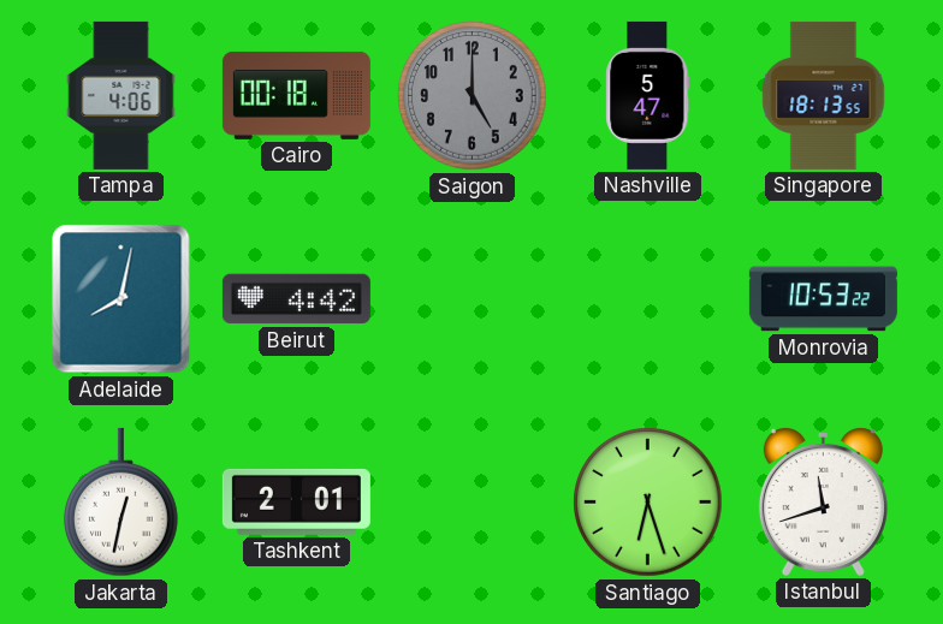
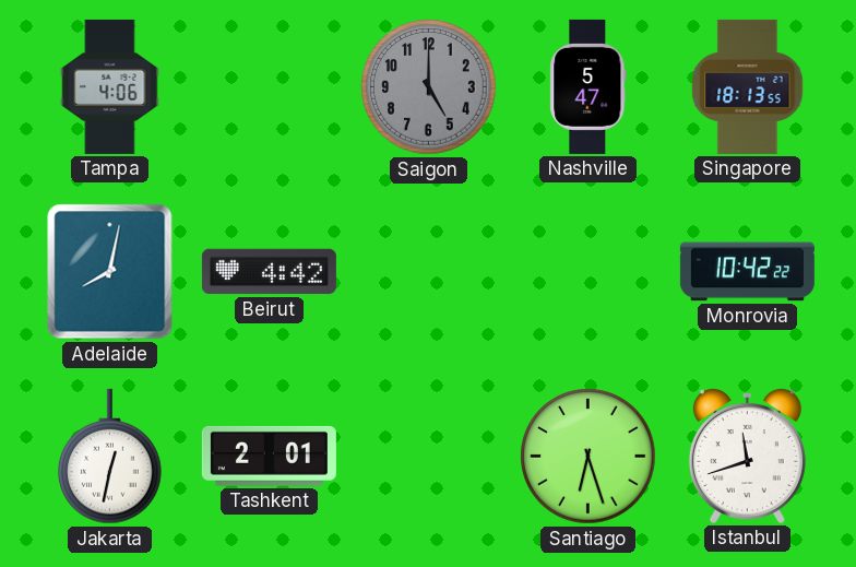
Cairo: 00:18 -> none (296, 95)
Monrovia: 10:53 -> 10:42 (747, 272)
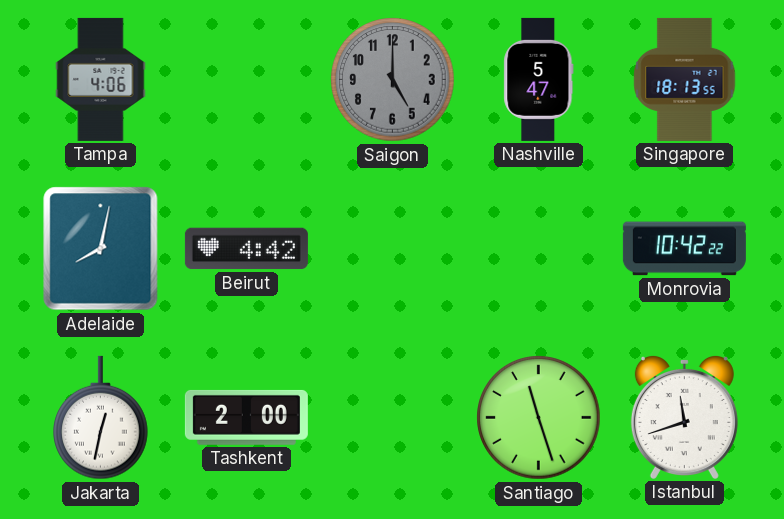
Tashkent: 2:01 -> 2:00 (246, 417)
Santiago: 6:27 -> 11:27 (539, 418)
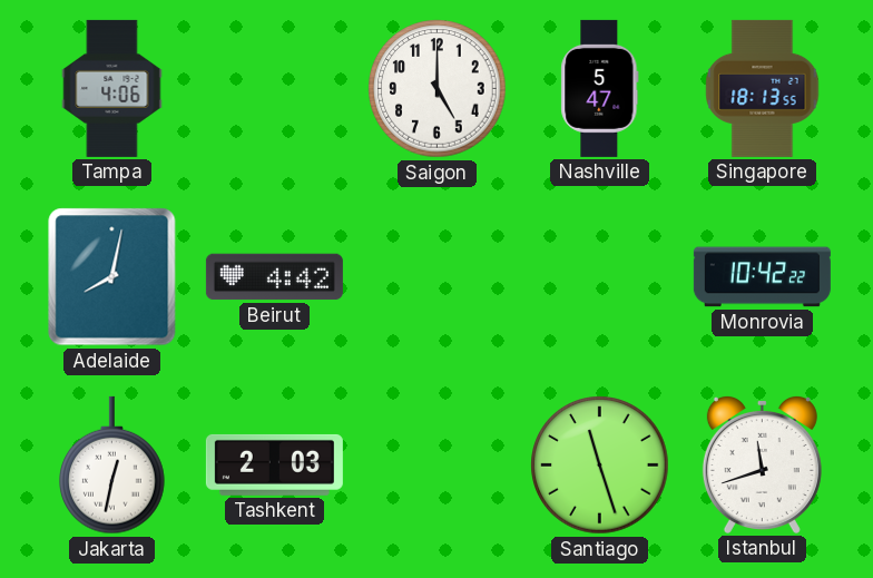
Saigon dial: grey -> white (438, 89)
Tashkent: 2:00 -> 2:03 (274, 464)
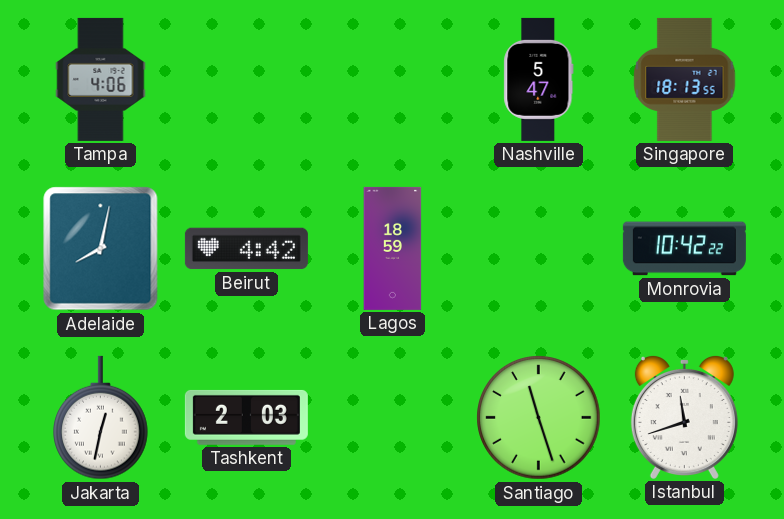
Saigon: 5:00 -> none (438, 89)
Lagos: none -> 18:59 (393, 248)
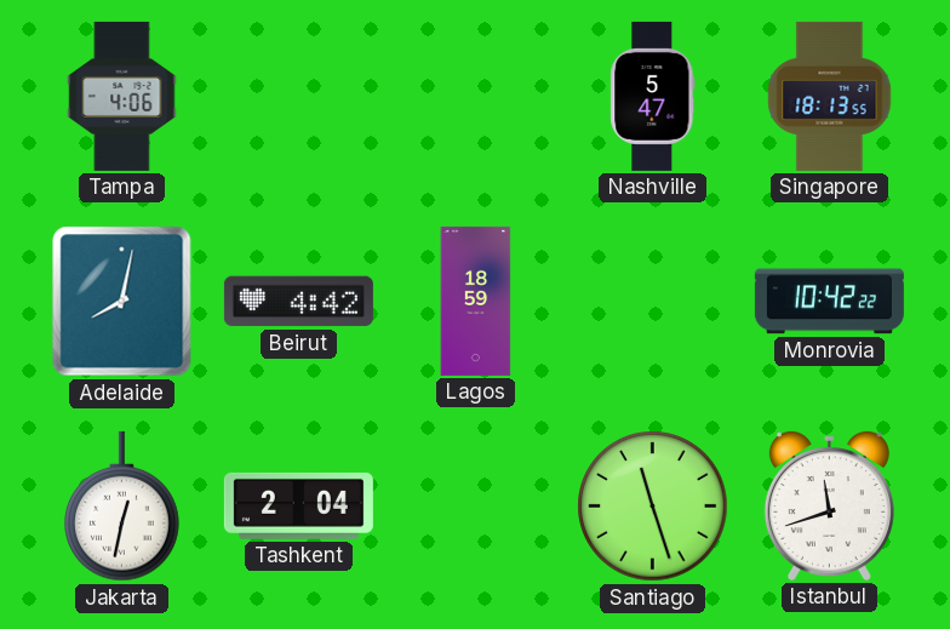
Tashkent: 2:03 -> 2:04 (298, 505)
